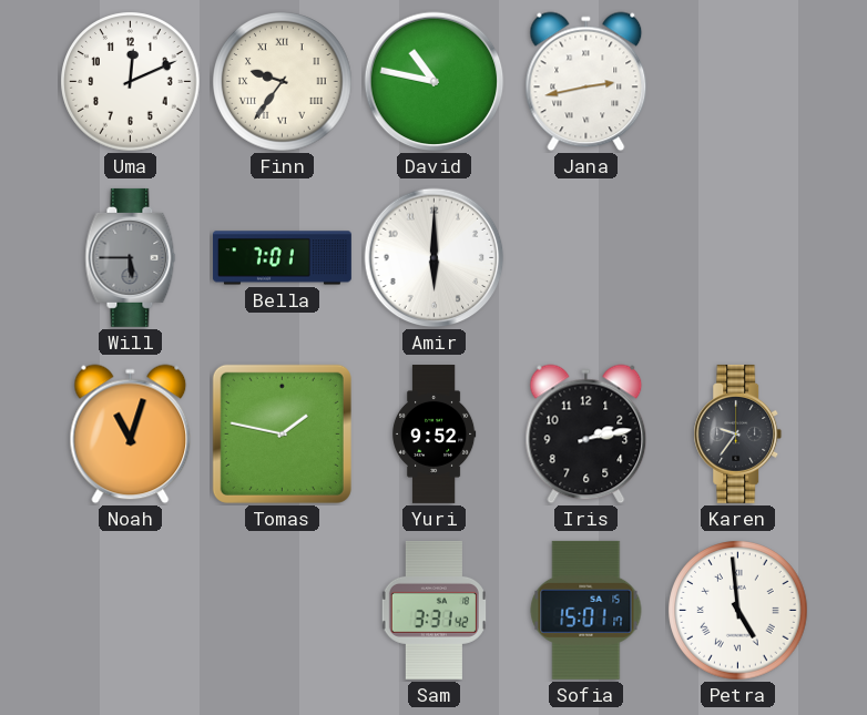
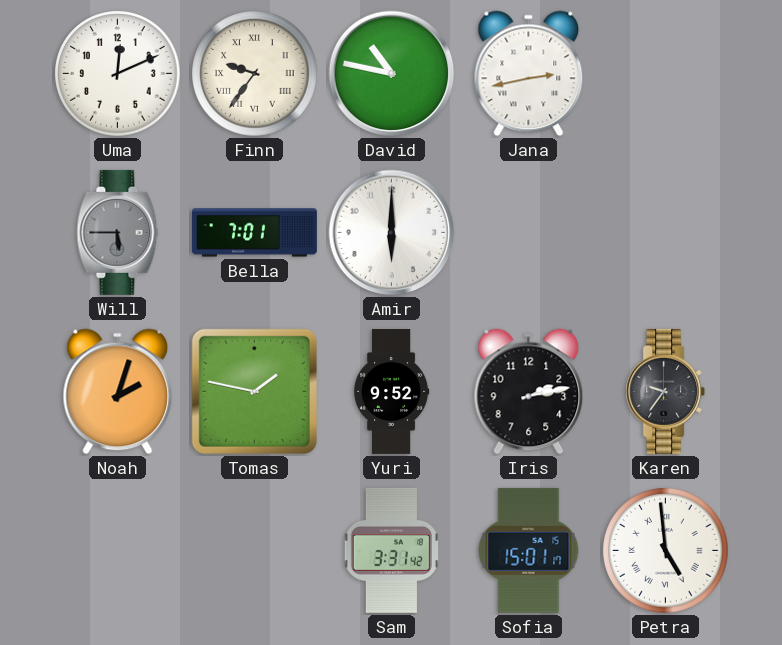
Noah: 11:03 -> 2:03 (118, 392)
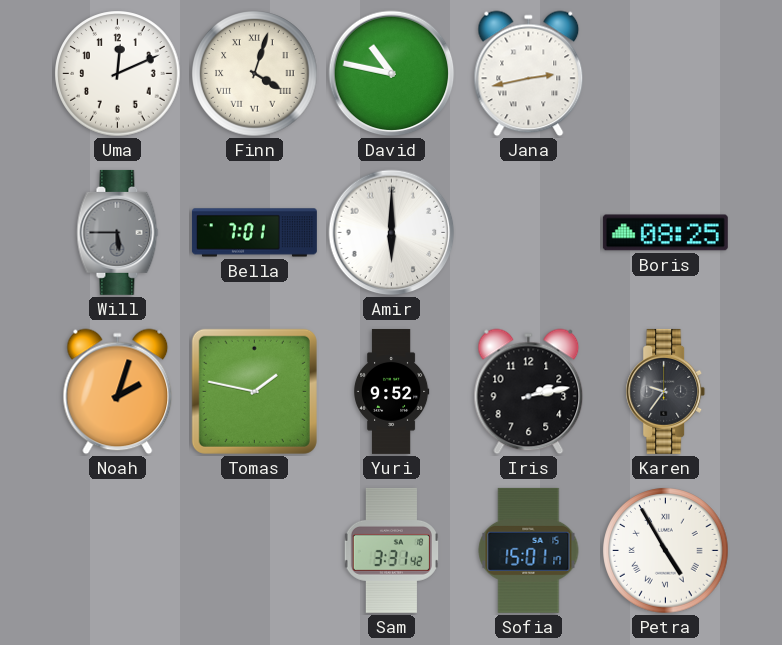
Finn: 9:36 -> 4:03 (255, 74)
Boris: none -> 08:25 (665, 233)
Petra: 4:59 -> 4:55 (666, 551)
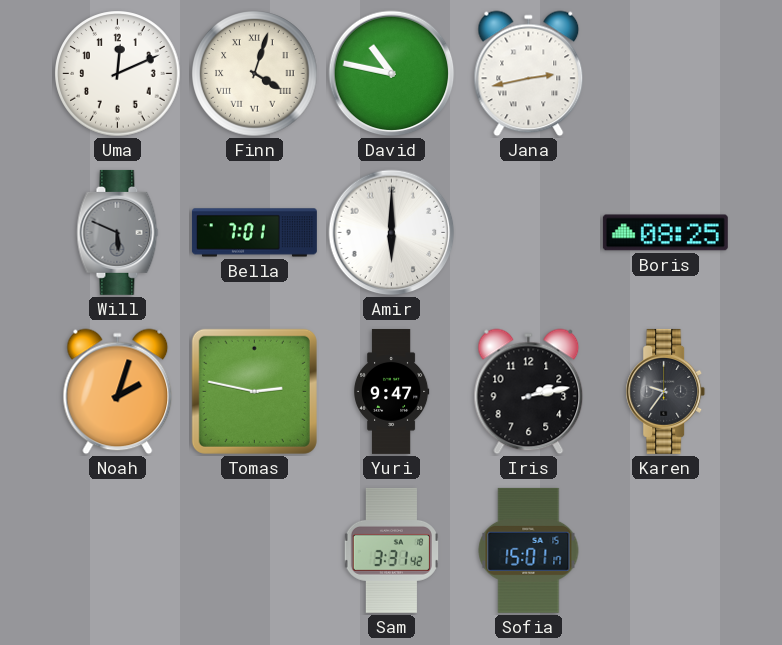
Will: 5:45 -> 5:49 (118, 232)
Tomas: 1:47 -> 2:47 (254, 391)
Yuri: 9:52 -> 9:47 (391, 392)
Petra: 4:55 -> none (666, 551)
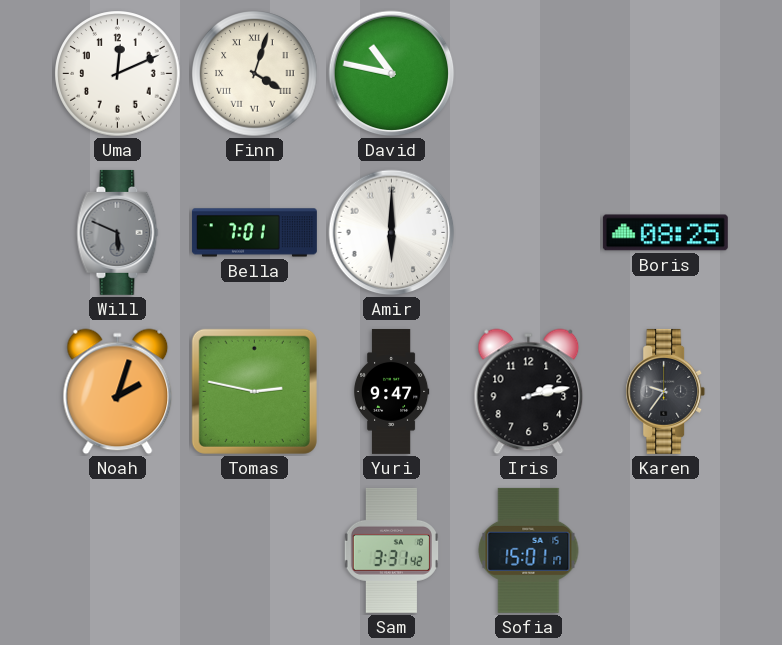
Jana: 2:43 -> none (529, 74)
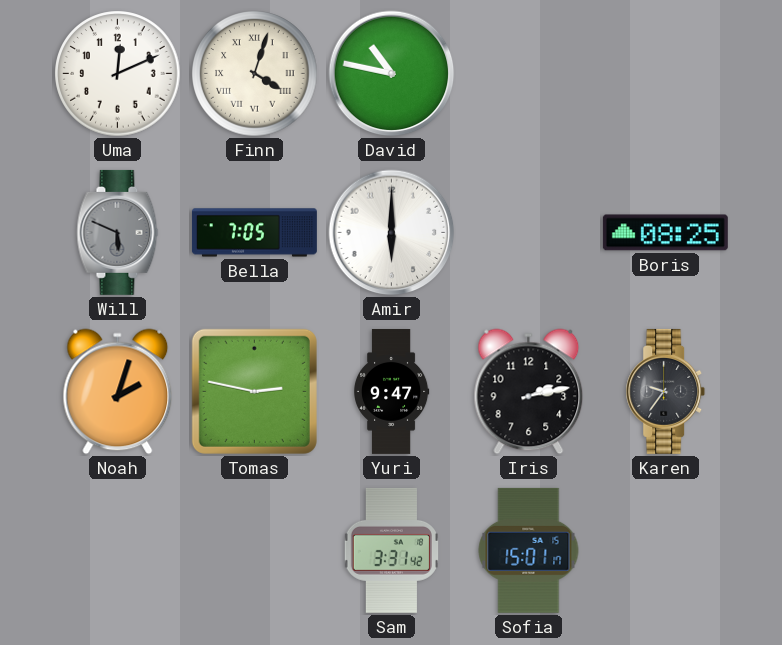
Bella: 7:01 -> 7:05 (254, 233)
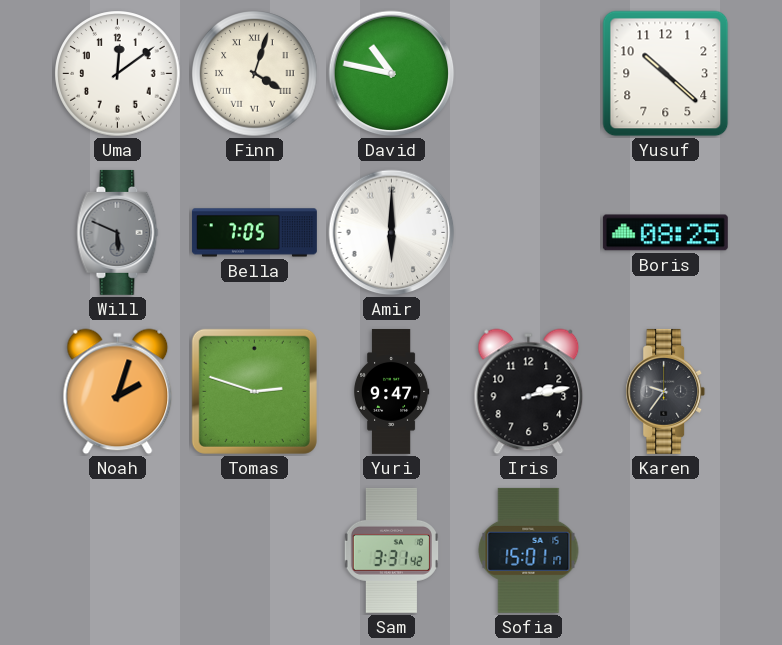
Uma: 12:11 -> 12:09 (118, 74)
Yusuf: none -> 10:22 (666, 74)
Tomas: 2:47 -> 2:48 (254, 391)
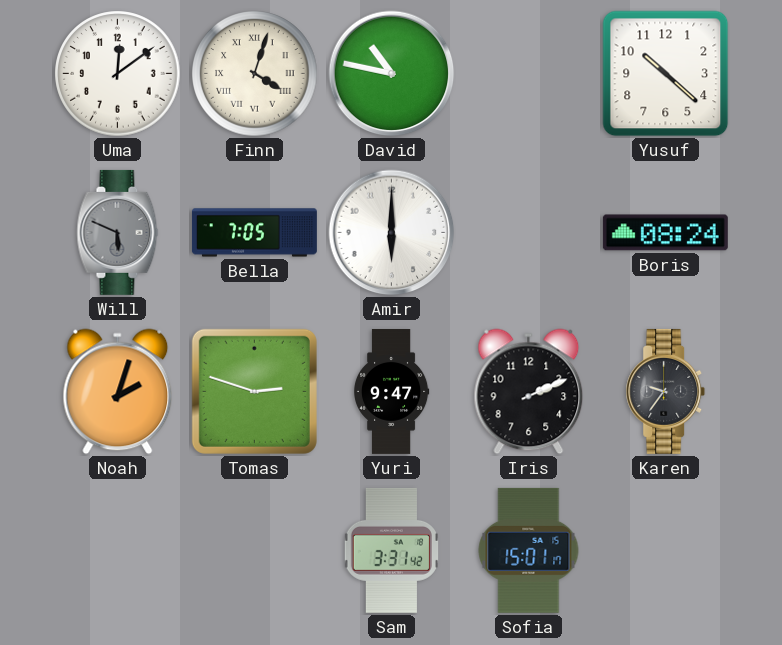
Boris: 08:25 -> 08:24 (665, 233)
Iris: 2:13 -> 2:11 (529, 392)
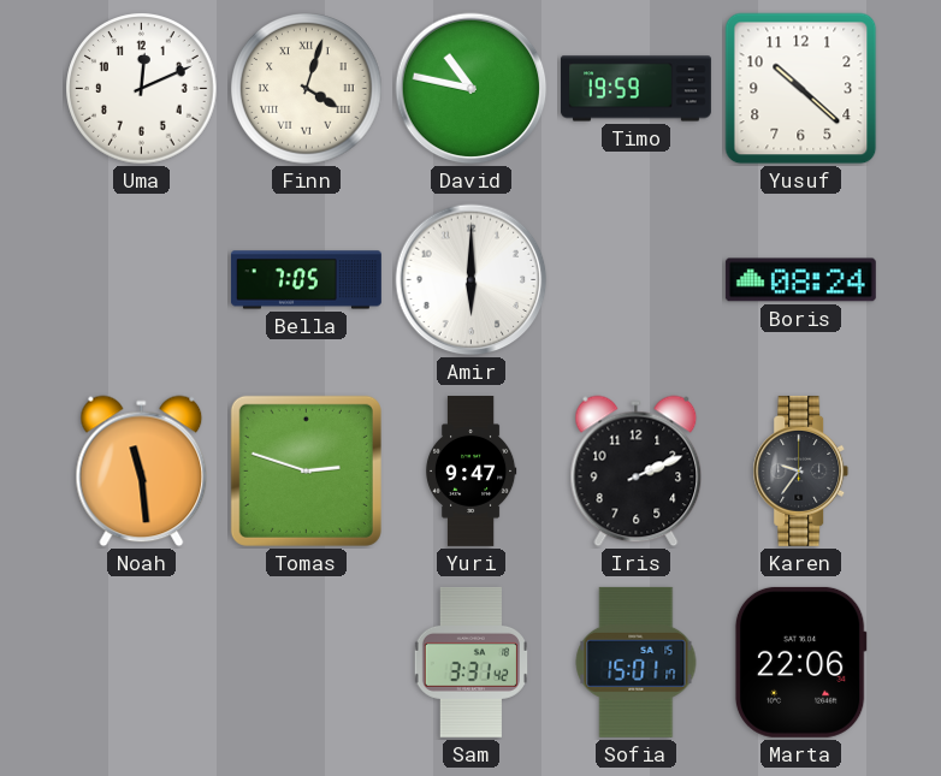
Uma: 12:09 -> 12:11 (142, 89)
Timo: none -> 19:59 (635, 89)
Will: 5:49 -> none (118, 232)
Noah: 2:03 -> 11:29 (142, 472)
Marta: none -> 22:06 (800, 662)
